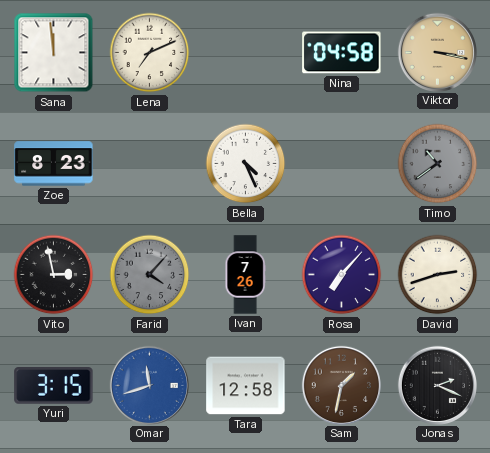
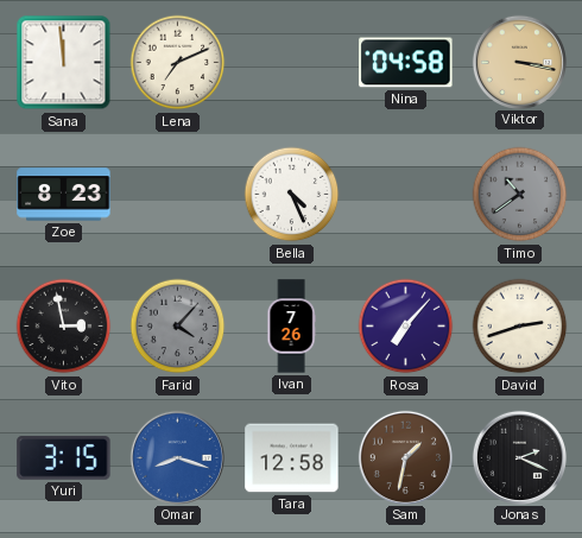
Omar: 11:42 -> 8:18 (177, 457)
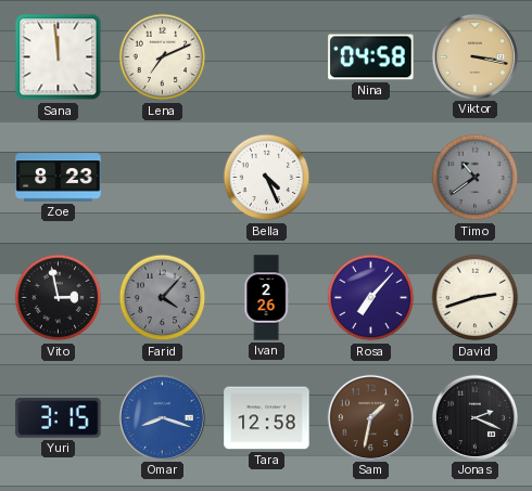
Ivan: 7:26 -> 2:26 (266, 298)
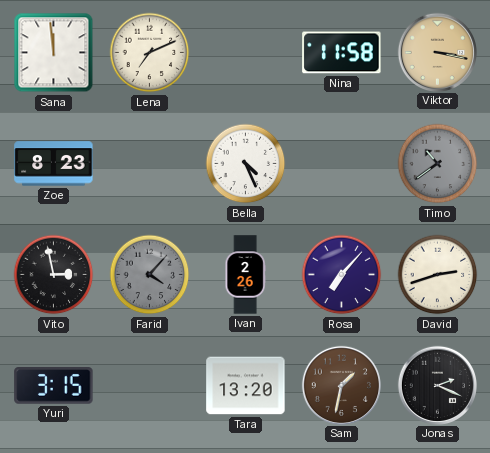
Nina: 04:58 -> 11:58 (342, 53)
Omar: 8:18 -> none (162, 417)
Tara: 12:58 -> 13:20 (246, 386)
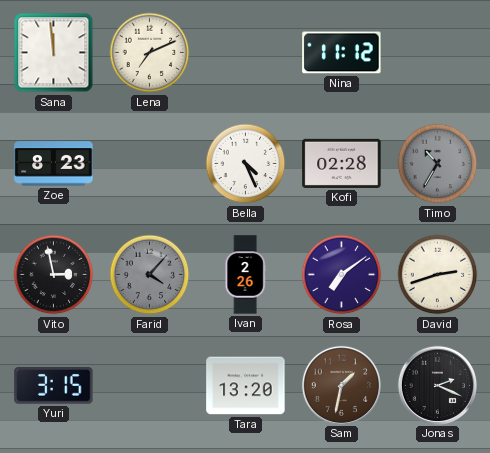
Nina: 11:58 -> 11:12 (342, 53)
Viktor: 3:17 -> none (437, 52)
Kofi: none -> 02:28 (342, 163)
Timo: 10:39 -> 10:35 (438, 164)
Rosa: 7:07 -> 7:09 (342, 275)
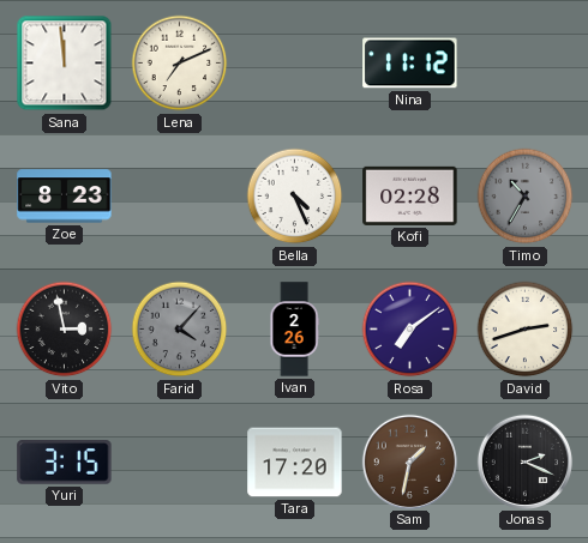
Tara: 13:20 -> 17:20 (295, 463)
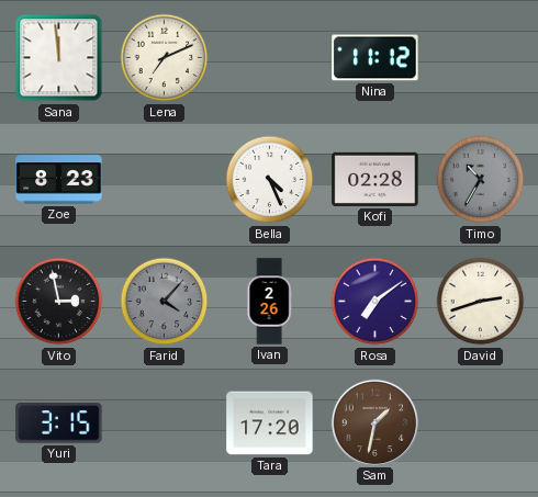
Jonas: 2:19 -> none (524, 461)
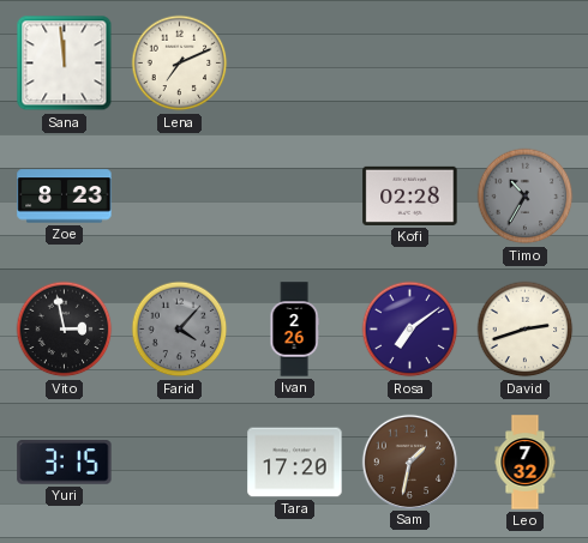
Nina: 11:12 -> none (376, 58)
Bella: 4:26 -> none (270, 180)
Leo: none -> 7:32 (526, 463)
